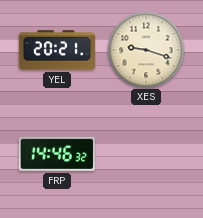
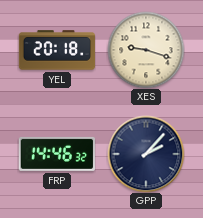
YEL: 20:21 -> 20:18 (57, 50)
GPP: none -> 2:07 (146, 154)
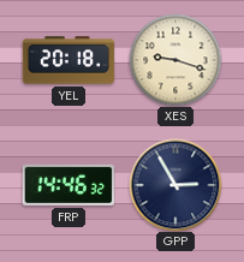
GPP: 2:07 -> 2:55 (175, 185)
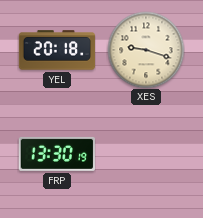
FRP: 14:46 -> 13:30 (57, 154)
GPP: 2:55 -> none (175, 185)
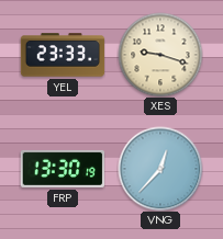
YEL: 20:18 -> 23:33 (63, 55)
VNG: none -> 12:37 (160, 169)
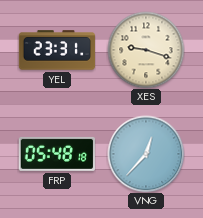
YEL: 23:33 -> 23:31 (57, 50)
FRP: 13:30 -> 05:48 (57, 154)
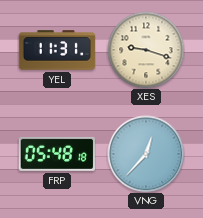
YEL: 23:31 -> 11:31 (57, 50)
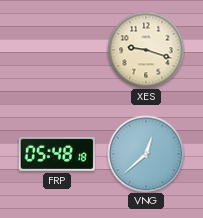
YEL: 11:31 -> none (57, 50)
VNG: 12:37 -> 12:38 (146, 154)
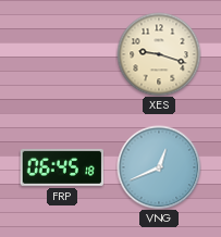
FRP: 05:48 -> 06:45 (62, 167)
VNG: 12:38 -> 12:41 (159, 167)
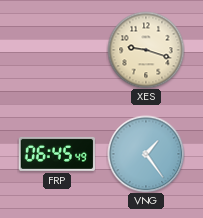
FRP: 06:45:18 -> 06:45:49 (57, 154)
VNG: 12:41 -> 1:24 (146, 154)
